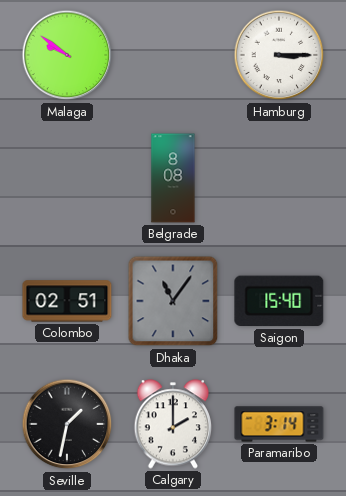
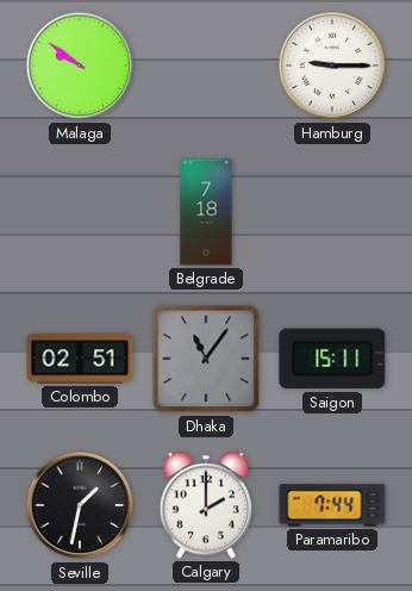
Hamburg: 3:15 -> 9:15 (332, 66)
Belgrade: 8:08 -> 7:18 (206, 212)
Saigon: 15:40 -> 15:11 (332, 359)
Paramaribo: 3:14 -> 7:44 (332, 505)
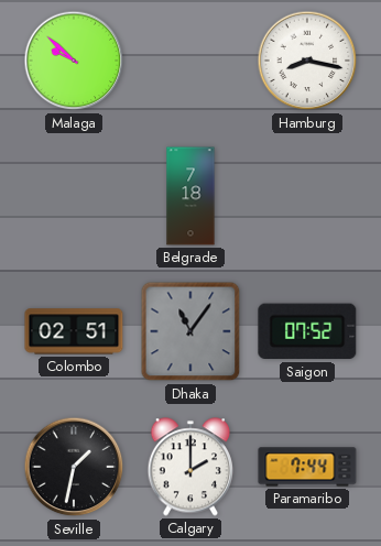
Malaga: 9:51 -> 9:52 (74, 61)
Hamburg: 9:15 -> 8:17 (307, 61)
Saigon: 15:11 -> 07:52 (307, 331)
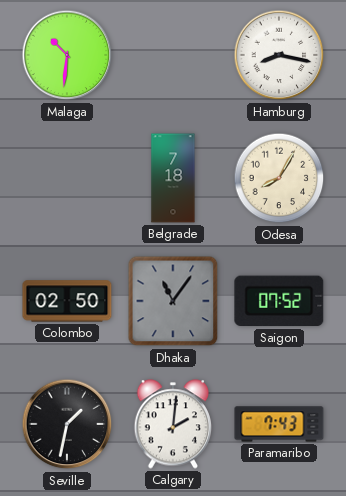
Malaga: 9:52 -> 10:31 (67, 55)
Odesa: none -> 8:05 (279, 178)
Colombo: 02:51 -> 02:50 (67, 301)
Calgary: 2:00 -> 2:01 (173, 424)
Paramaribo: 7:44 -> 7:43 (279, 424)
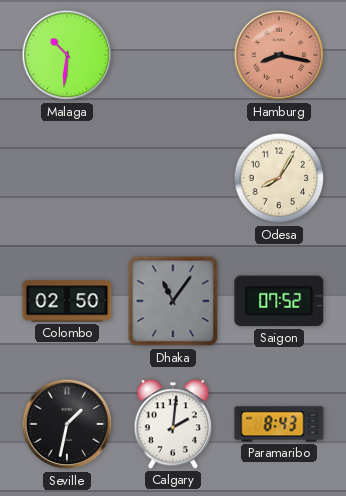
Hamburg dial: white -> salmon (279, 55)
Belgrade: 7:18 -> none (173, 178)
Paramaribo: 7:43 -> 8:43 (279, 424)
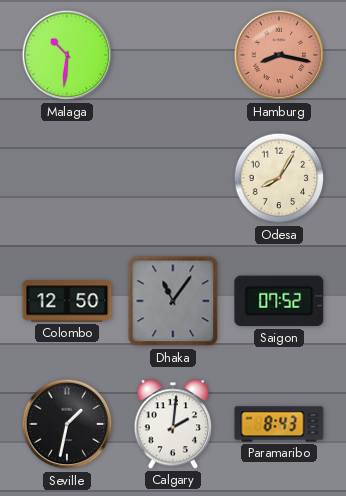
Colombo: 02:50 -> 12:50 (67, 301)
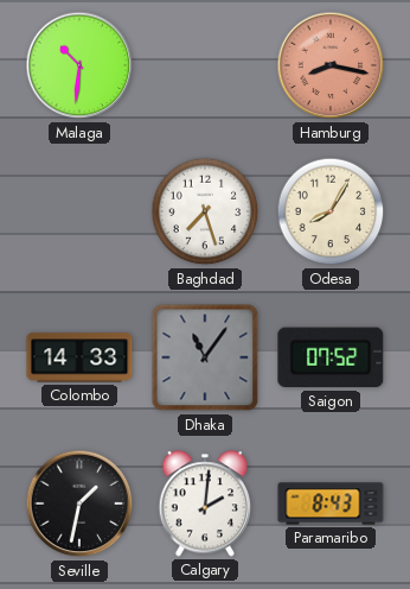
Baghdad: none -> 7:27 (205, 211)
Colombo: 12:50 -> 14:33 (79, 357)
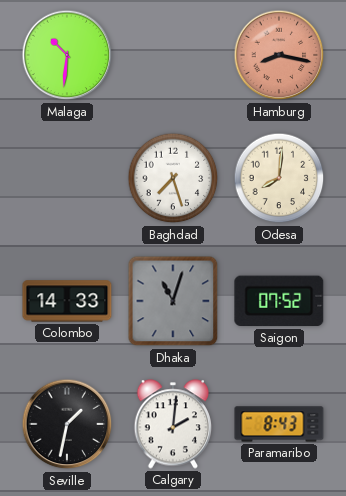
Odesa: 8:05 -> 8:01 (279, 178)
Dhaka: 11:06 -> 11:03 (173, 301)
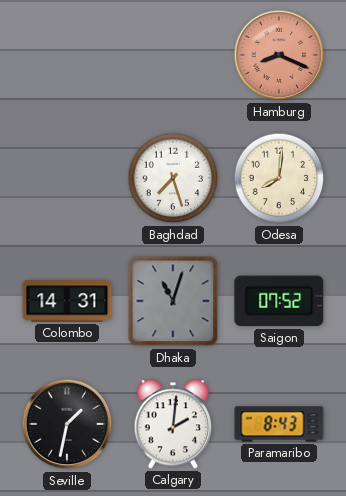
Malaga: 10:31 -> none (67, 55)
Hamburg: 8:17 -> 8:19 (279, 55)
Colombo: 14:33 -> 14:31 (67, 301)
